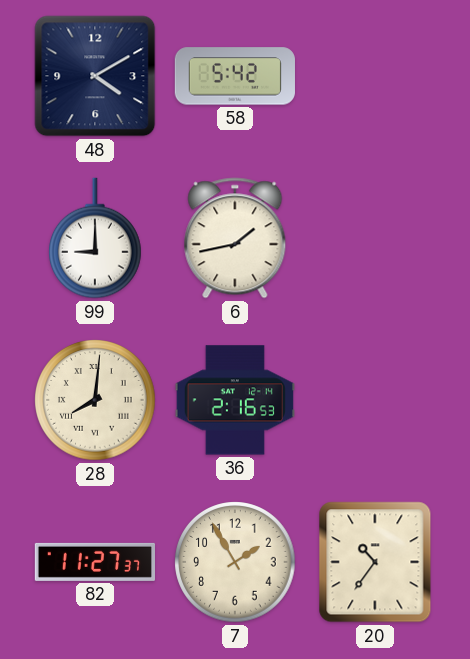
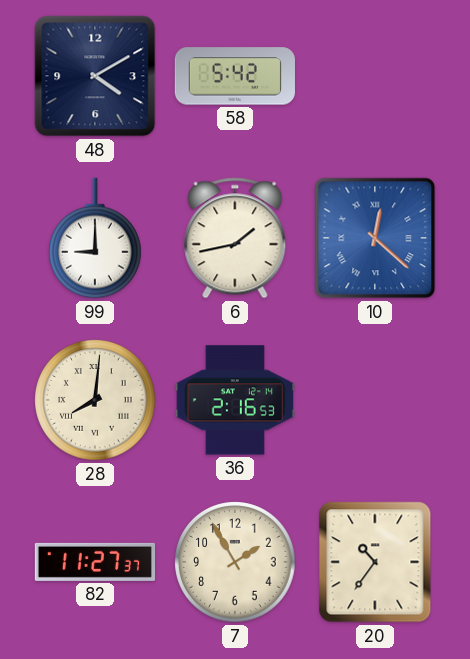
10: none -> 12:22 (375, 238)
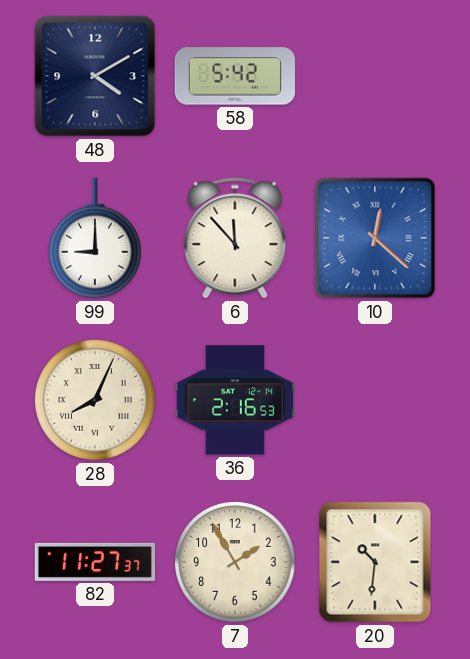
6: 1:43 -> 11:53 (235, 238)
28: 8:01 -> 8:04 (95, 400)
20: 10:36 -> 10:31 (375, 562)
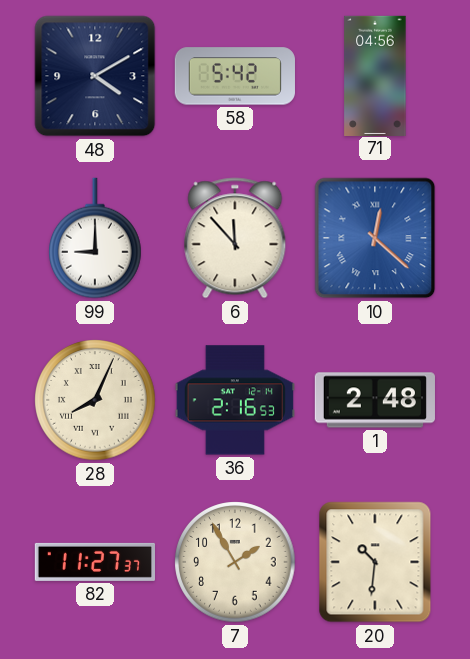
71: none -> 04:56 (375, 75)
1: none -> 2:48 (375, 400)
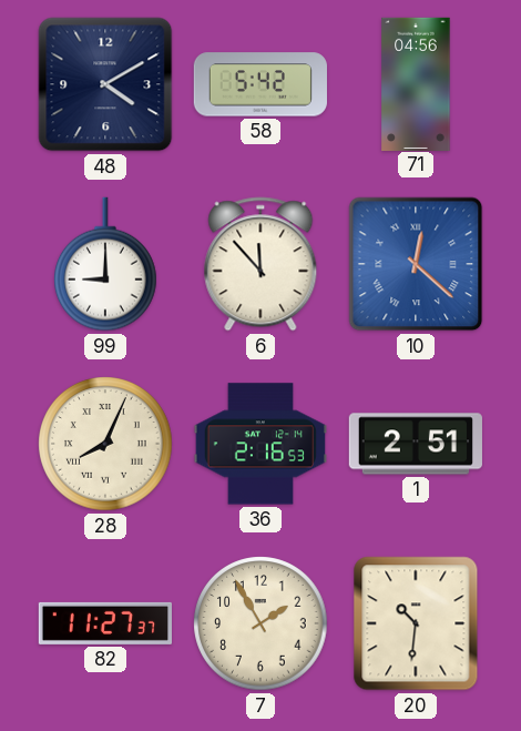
1: 2:48 -> 2:51 (416, 444)
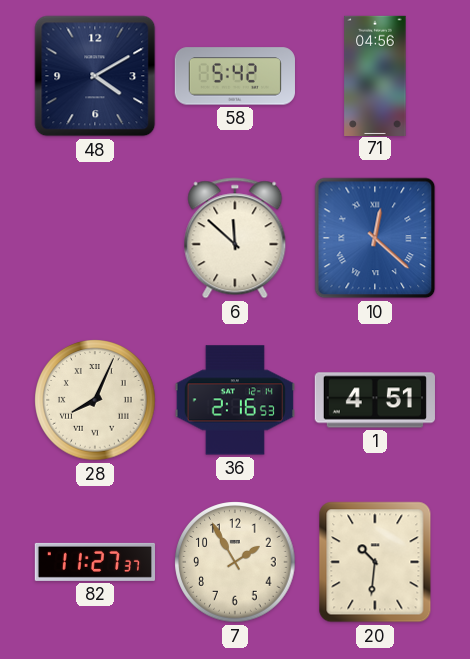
99: 9:00 -> none (106, 264)
6: 11:53 -> 11:52 (235, 238)
1: 2:51 -> 4:51 (375, 400)
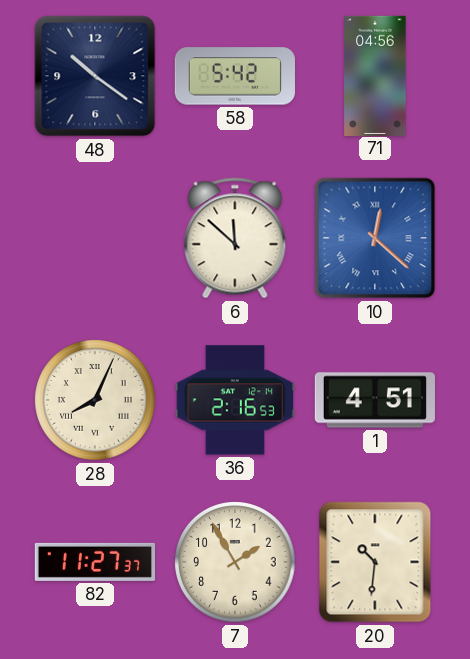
48: 4:10 -> 10:21 (95, 76)
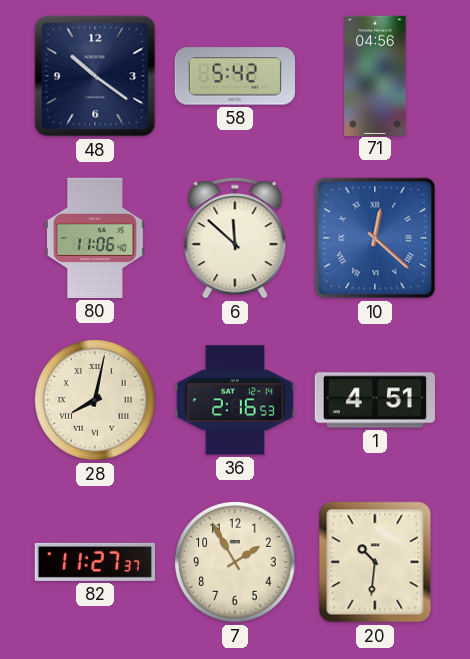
80: none -> 11:06 (95, 238)
28: 8:04 -> 8:02 (95, 400)
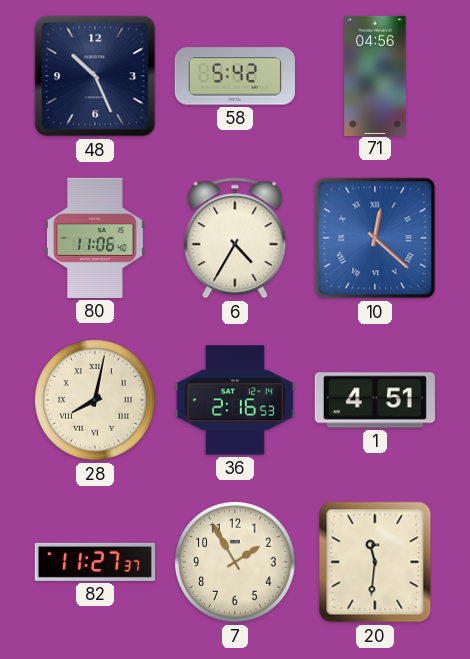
48: 10:21 -> 10:26 (95, 76)
6: 11:52 -> 4:35 (235, 238)
20: 10:31 -> 11:31 (375, 562)
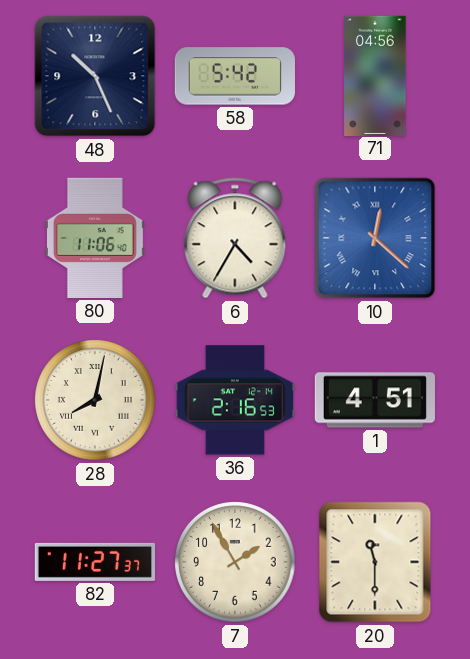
20: 11:31 -> 11:30 (375, 562)
